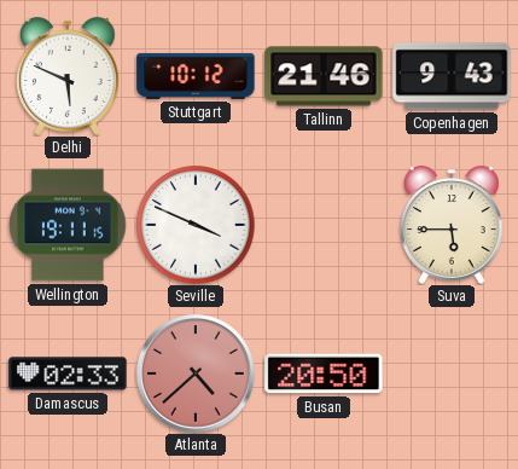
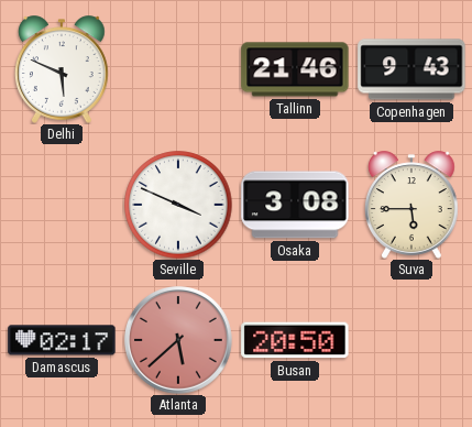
Stuttgart: 10:12 -> none (196, 76)
Wellington: 19:11 -> none (68, 225)
Osaka: none -> 3:08 (295, 205)
Damascus: 02:33 -> 02:17 (62, 340)
Atlanta: 4:38 -> 5:38 (179, 341)
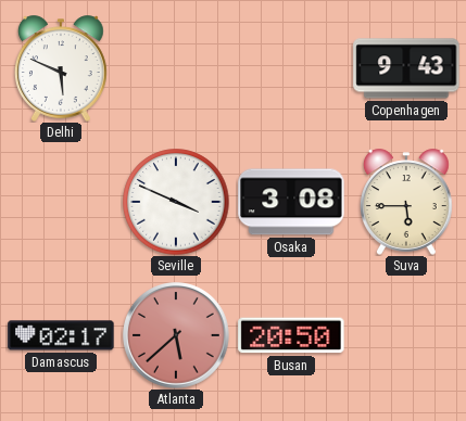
Tallinn: 21:46 -> none (295, 69)
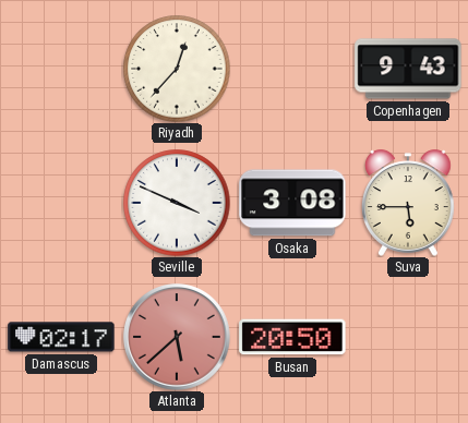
Delhi: 5:49 -> none (62, 68)
Riyadh: none -> 12:37 (177, 69)
